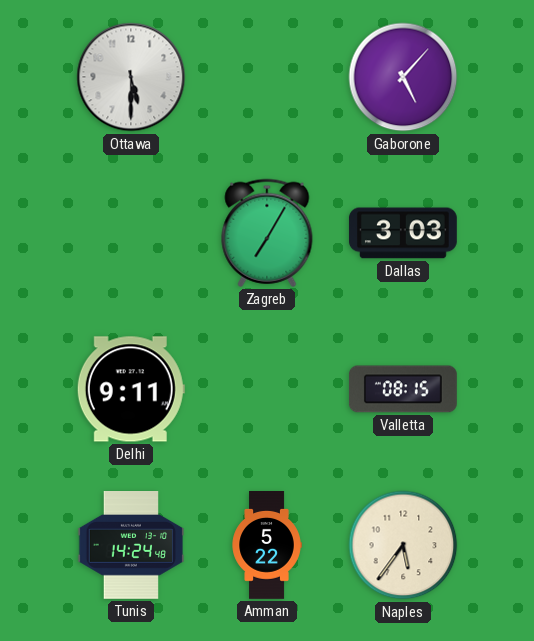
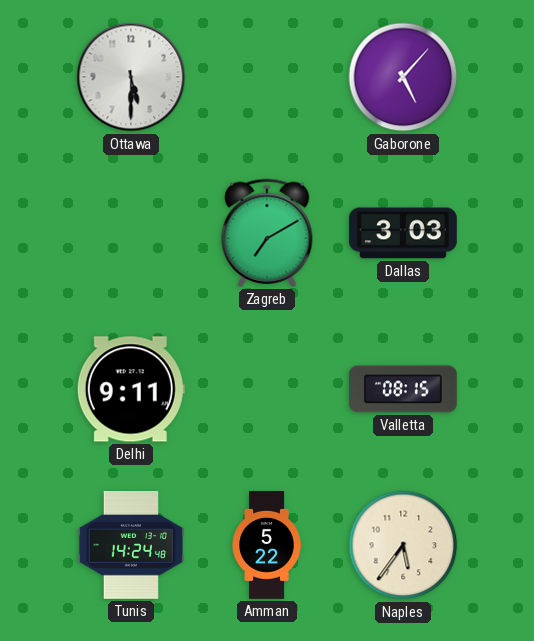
Zagreb: 7:05 -> 7:10 (267, 233)
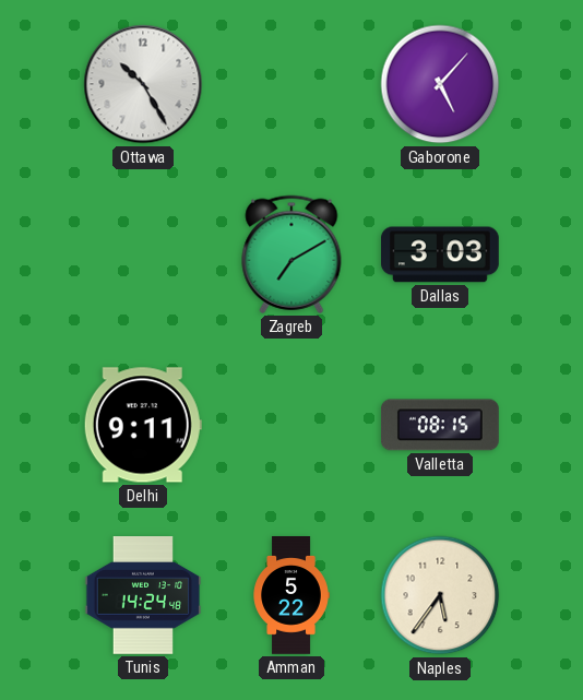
Ottawa: 5:30 -> 10:25 (143, 84)
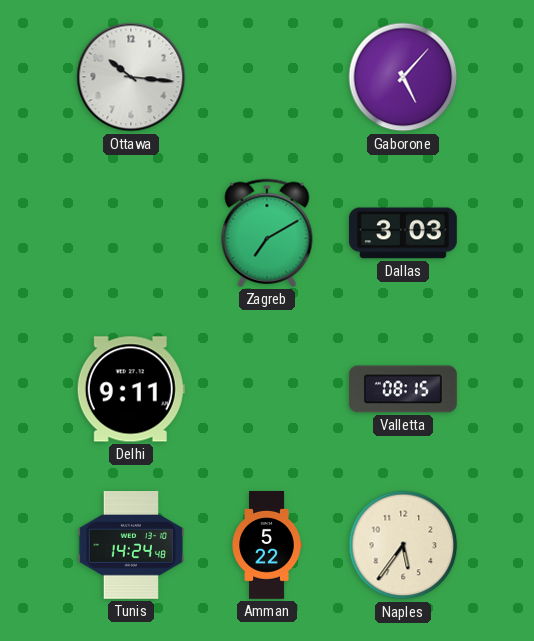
Ottawa: 10:25 -> 10:16 (131, 77)
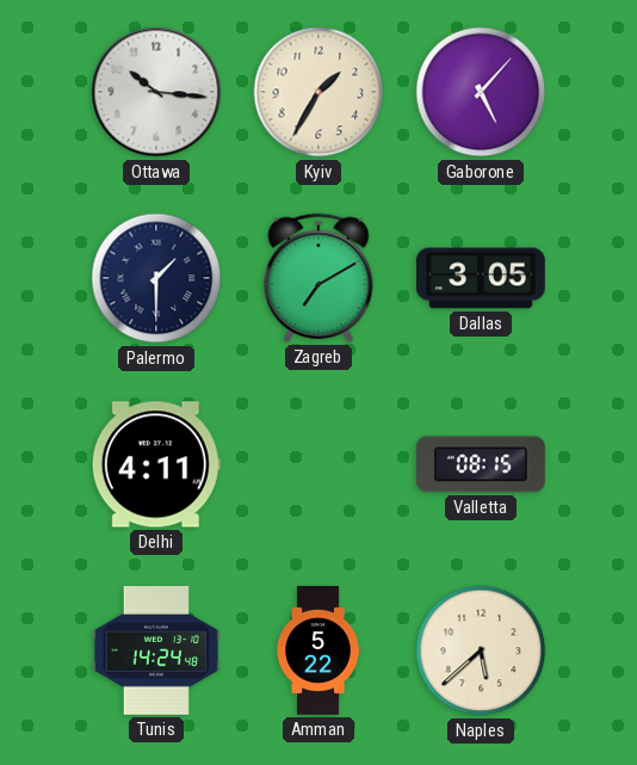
Kyiv: none -> 1:35 (318, 92)
Palermo: none -> 1:30 (156, 278)
Dallas: 3:03 -> 3:05 (481, 278)
Delhi: 9:11 -> 4:11 (156, 464)
Naples: 5:36 -> 5:38 (481, 650)
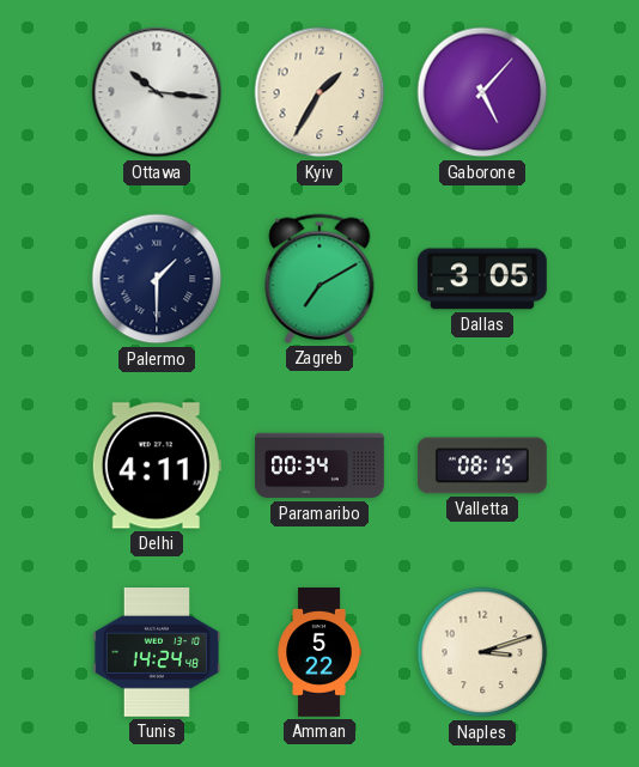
Paramaribo: none -> 00:34 (319, 465)
Naples: 5:38 -> 3:12 (482, 652)
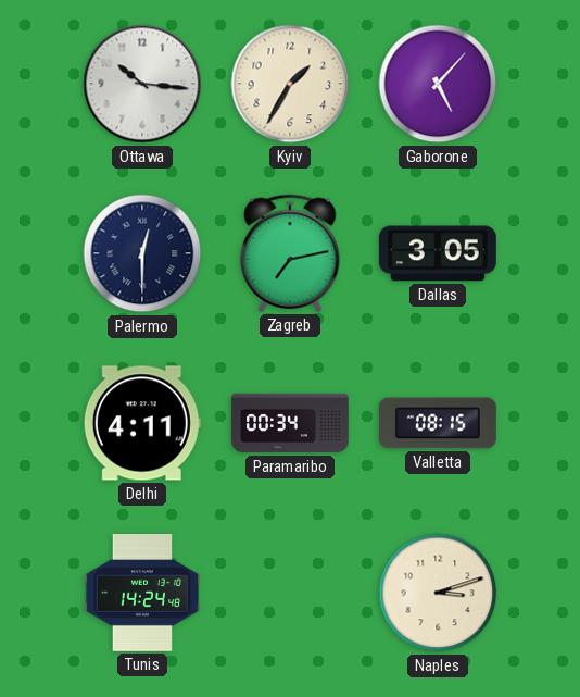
Palermo: 1:30 -> 12:30 (142, 253)
Zagreb: 7:10 -> 7:13 (290, 253)
Amman: 5:22 -> none (319, 653)
